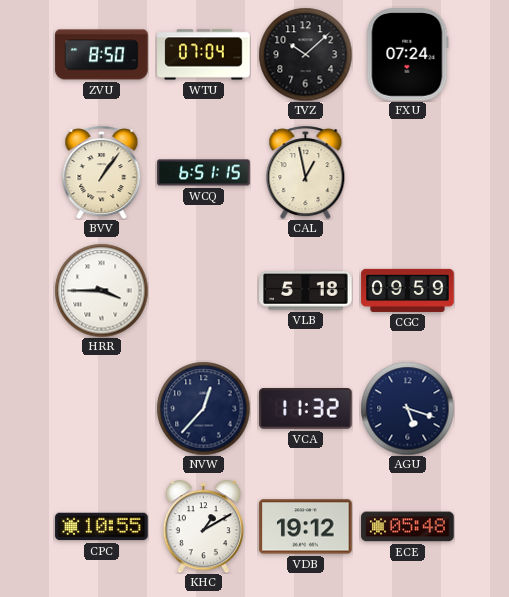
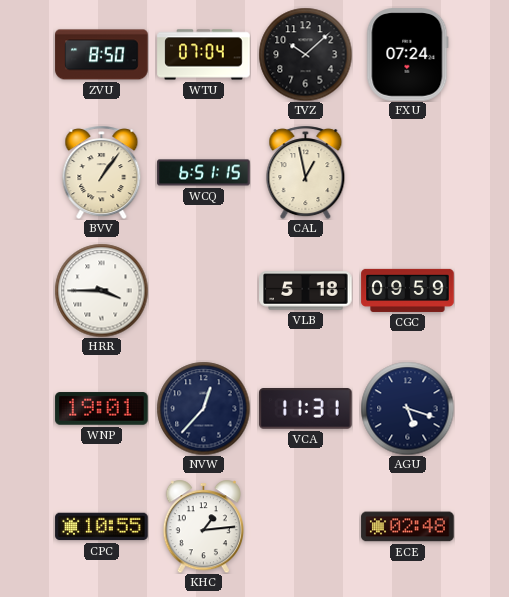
WNP: none -> 19:01 (102, 409)
VCA: 11:32 -> 11:31 (306, 409)
KHC: 1:10 -> 1:14 (203, 526)
VDB: 19:12 -> none (306, 527)
ECE: 05:48 -> 02:48 (408, 527)
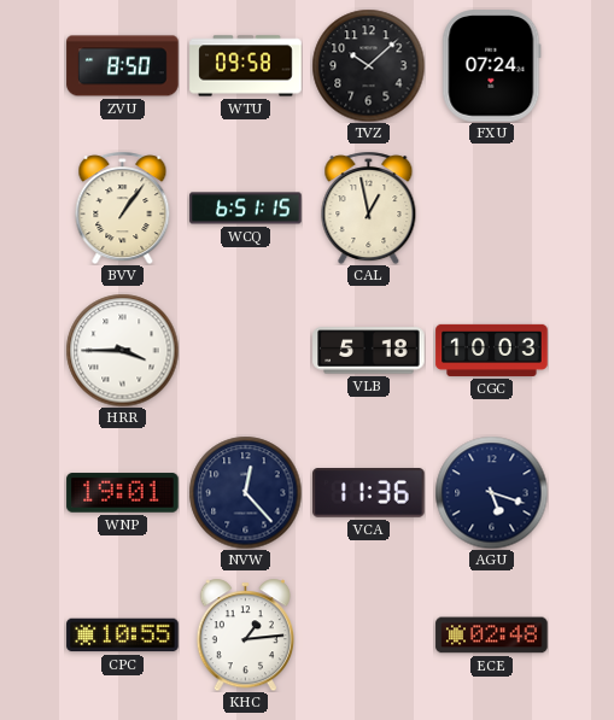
WTU: 07:04 -> 09:58 (246, 66)
CGC: 09:59 -> 10:03 (492, 350)
NVW: 12:37 -> 12:23 (245, 492)
VCA: 11:31 -> 11:36 (369, 493)
